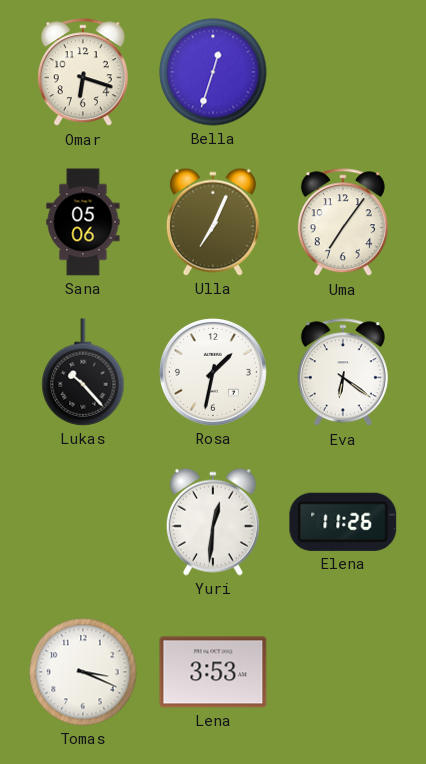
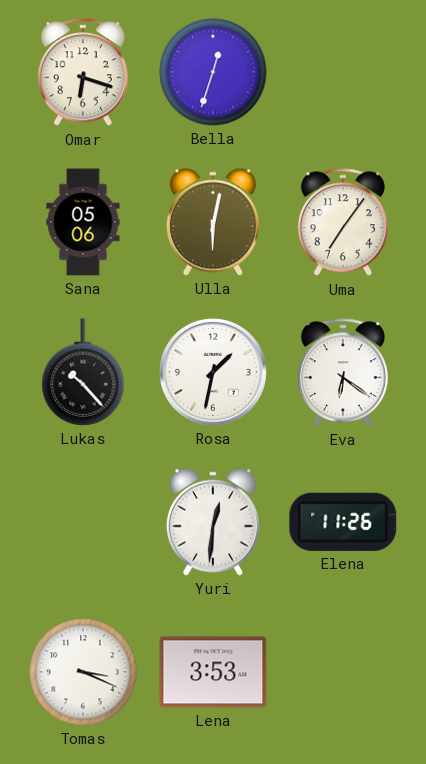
Ulla: 7:04 -> 6:02 (213, 222)
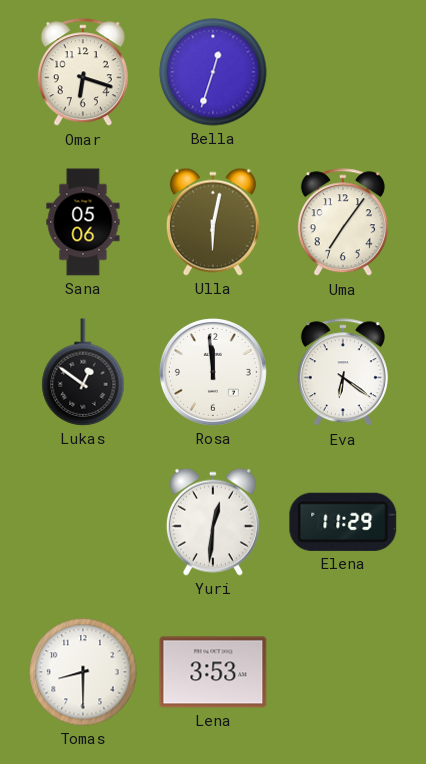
Lukas: 10:23 -> 12:51 (83, 372)
Rosa: 1:32 -> 11:59 (213, 372)
Elena: 11:26 -> 11:29 (343, 522)
Tomas: 3:19 -> 8:30 (83, 672)
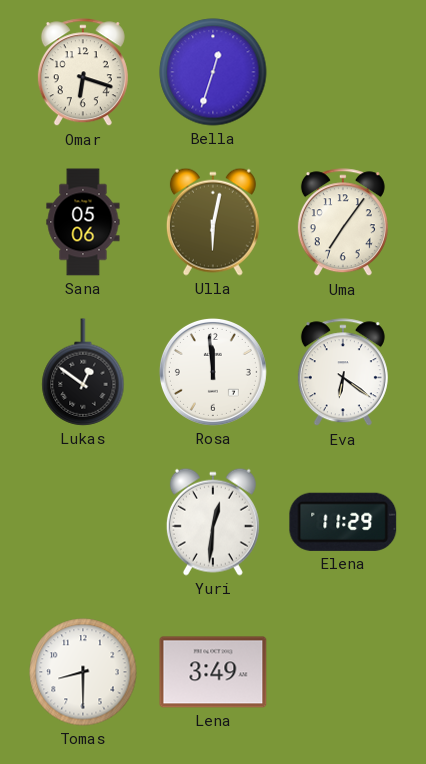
Lena: 3:53 -> 3:49 (213, 672)
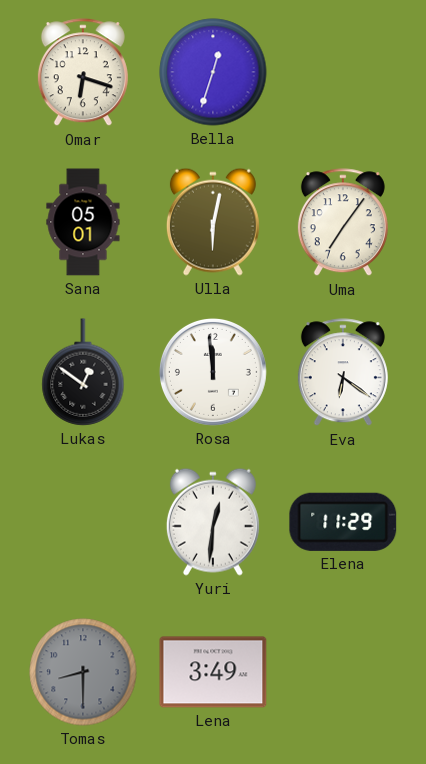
Sana: 05:06 -> 05:01 (83, 222)
Tomas dial: white -> grey (83, 672)
